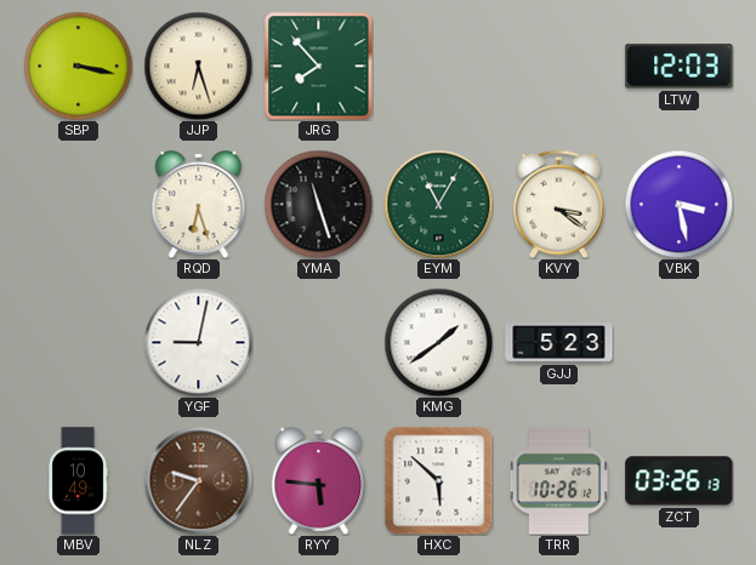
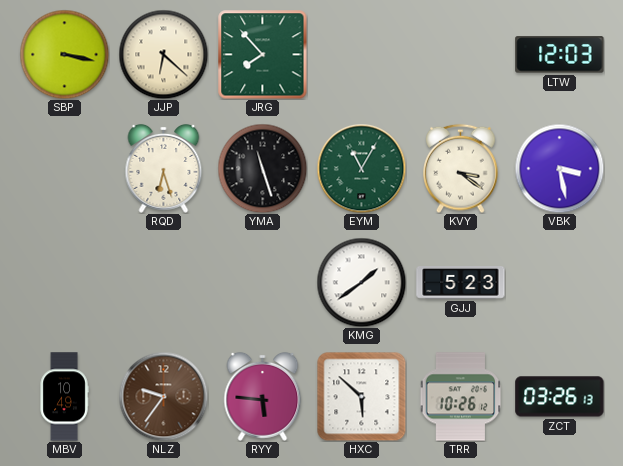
JJP: 6:27 -> 6:22 (163, 54)
YGF: 9:02 -> none (198, 342)
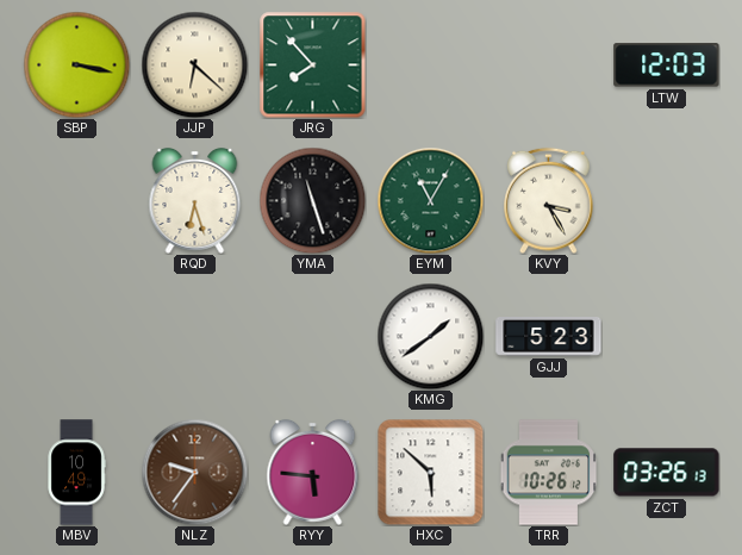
KVY: 3:21 -> 3:25 (549, 200)
VBK: 3:28 -> none (559, 168)
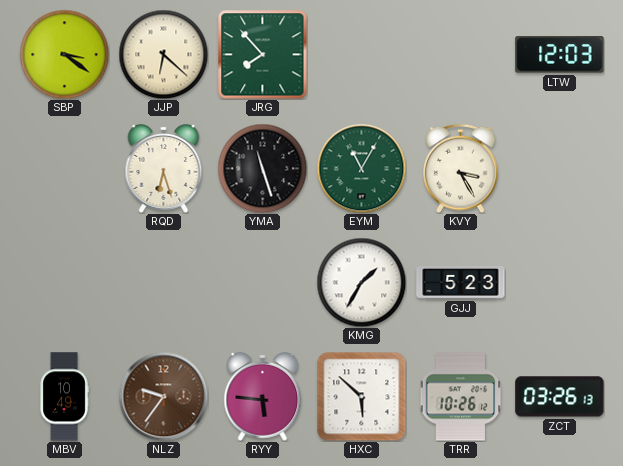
SBP: 3:17 -> 3:21 (64, 54)
KMG: 1:39 -> 1:35 (361, 282)
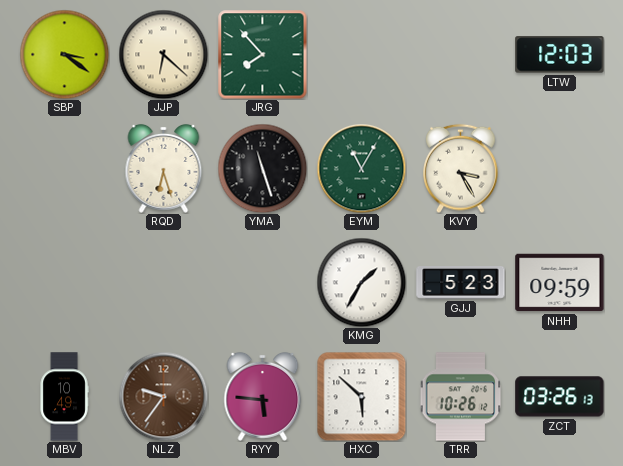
NHH: none -> 09:59 (560, 283)
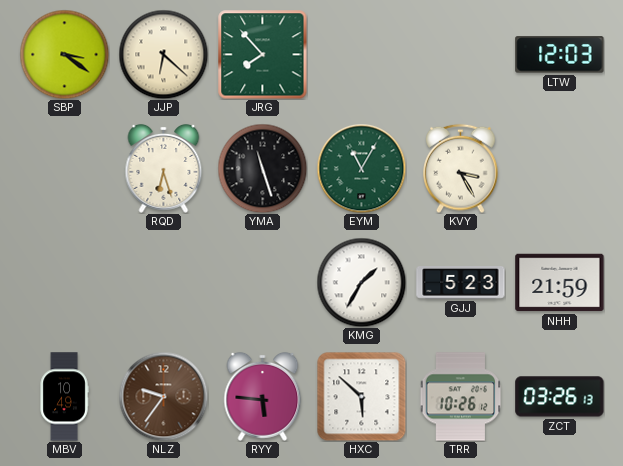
NHH: 09:59 -> 21:59 (560, 283)
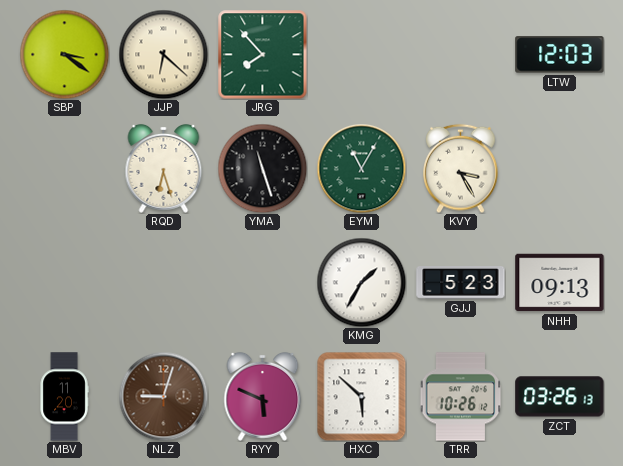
NHH: 21:59 -> 09:13 (560, 283)
MBV: 10:49 -> 11:20 (64, 397)
NLZ: 9:36 -> 9:03 (163, 396)
RYY: 5:46 -> 5:49 (263, 396)
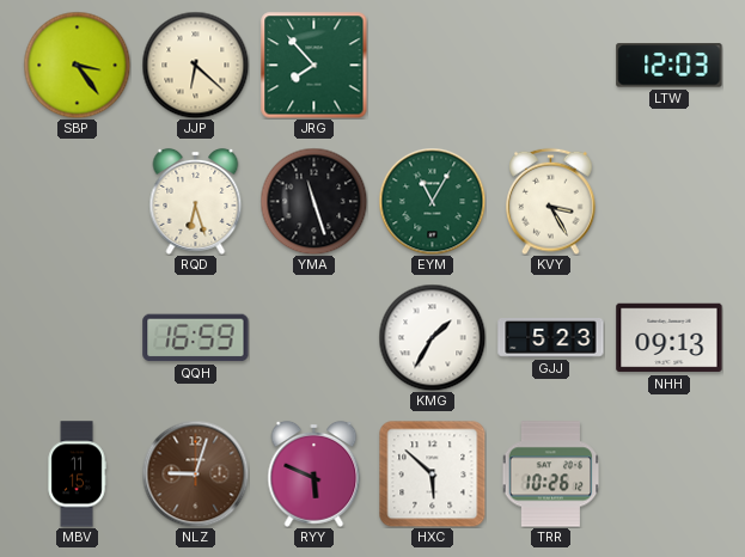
SBP: 3:21 -> 3:24 (77, 65)
QQH: none -> 16:59 (196, 338)
MBV: 11:20 -> 11:15 (77, 475)
ZCT: 03:26 -> none (560, 397)
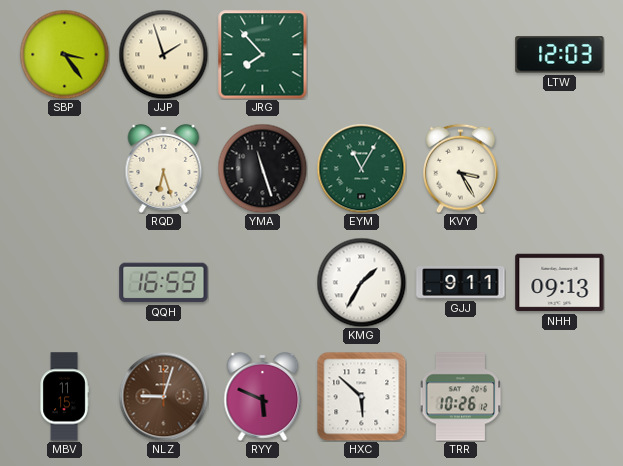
JJP: 6:22 -> 1:57 (163, 54)
GJJ: 5:23 -> 9:11 (461, 283)
